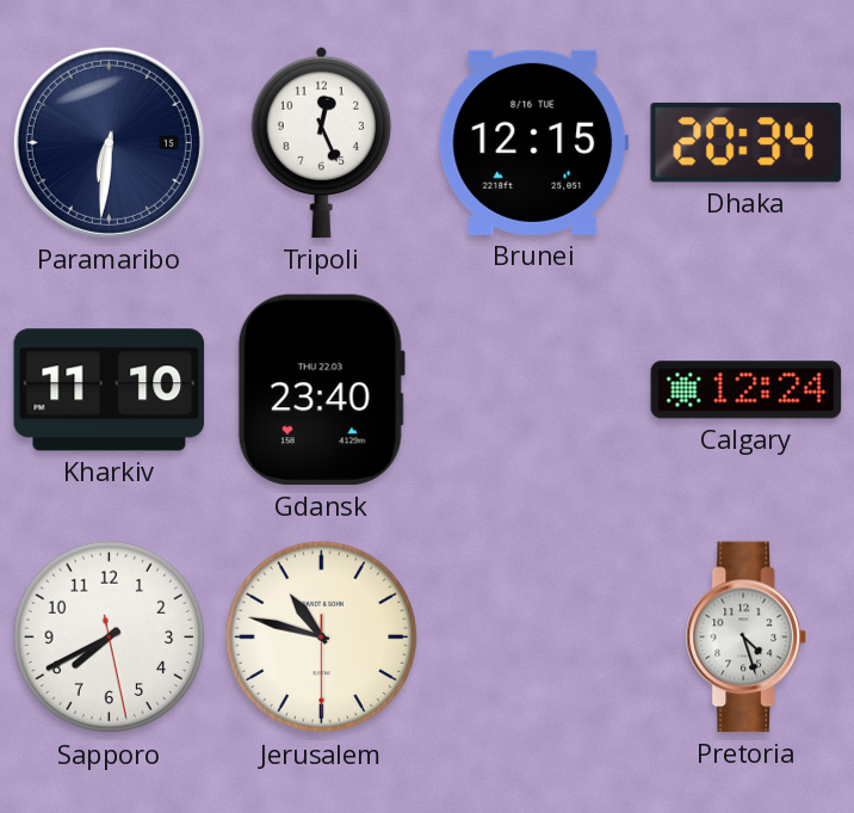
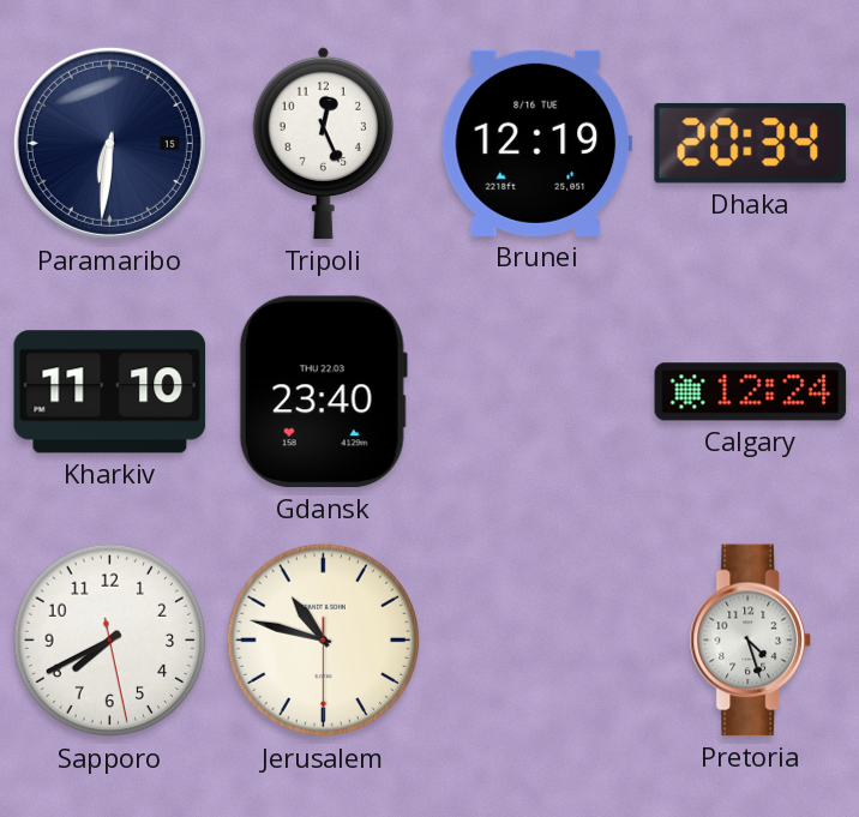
Brunei: 12:15 -> 12:19 (537, 143)
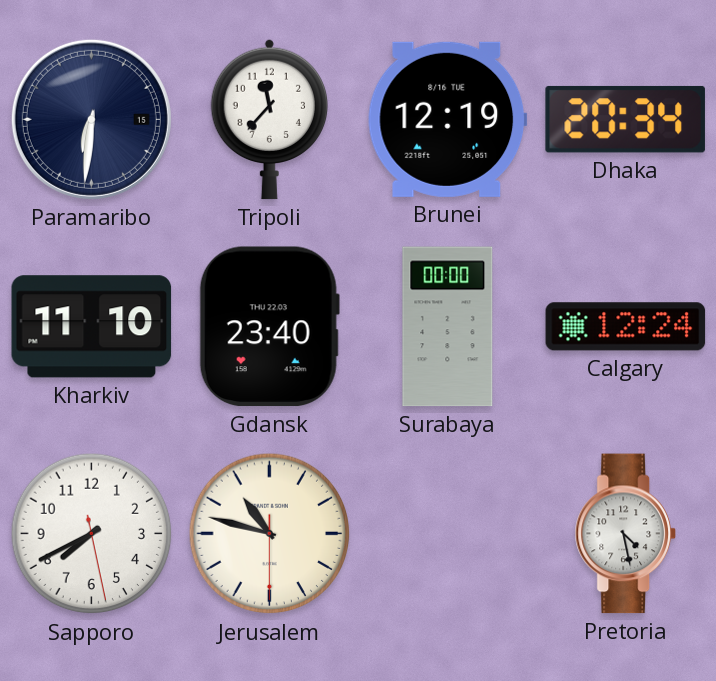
Tripoli: 12:26 -> 11:37 (269, 119)
Surabaya: none -> 00:00 (448, 327)
Pretoria: 4:27 -> 4:28 (625, 534)
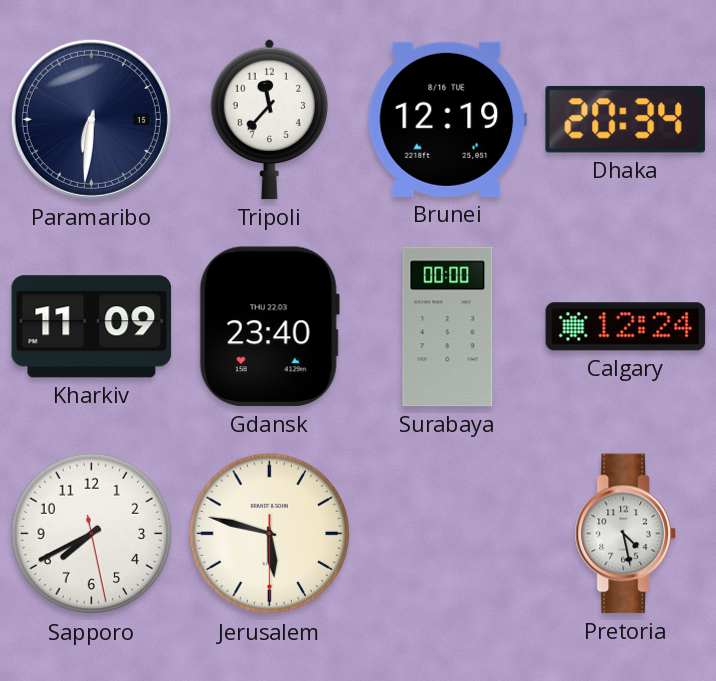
Kharkiv: 11:10 -> 11:09 (92, 327)
Jerusalem: 10:47 -> 5:47 (270, 534)
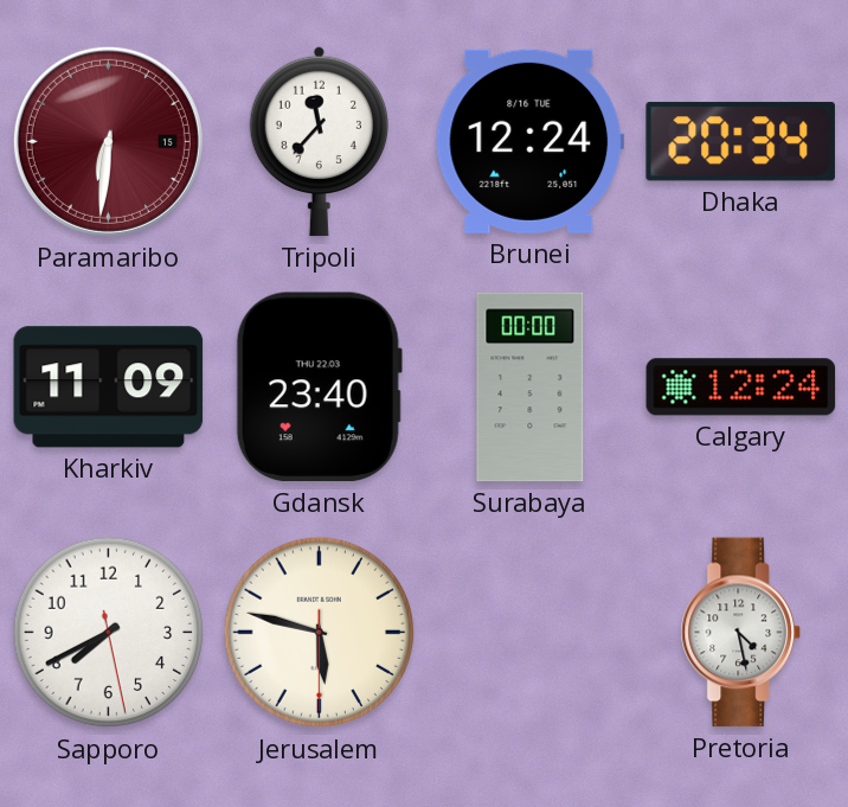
Paramaribo dial: navy -> burgundy (108, 141)
Brunei: 12:19 -> 12:24 (531, 141)
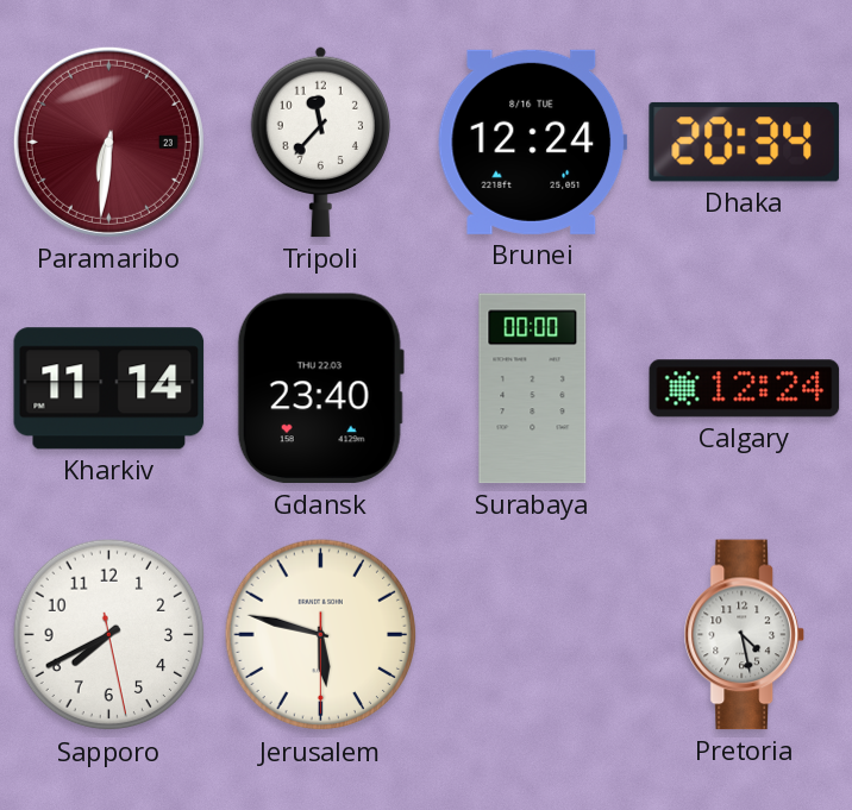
Paramaribo date: 15 -> 23 (108, 142)
Kharkiv: 11:09 -> 11:14 (109, 389)
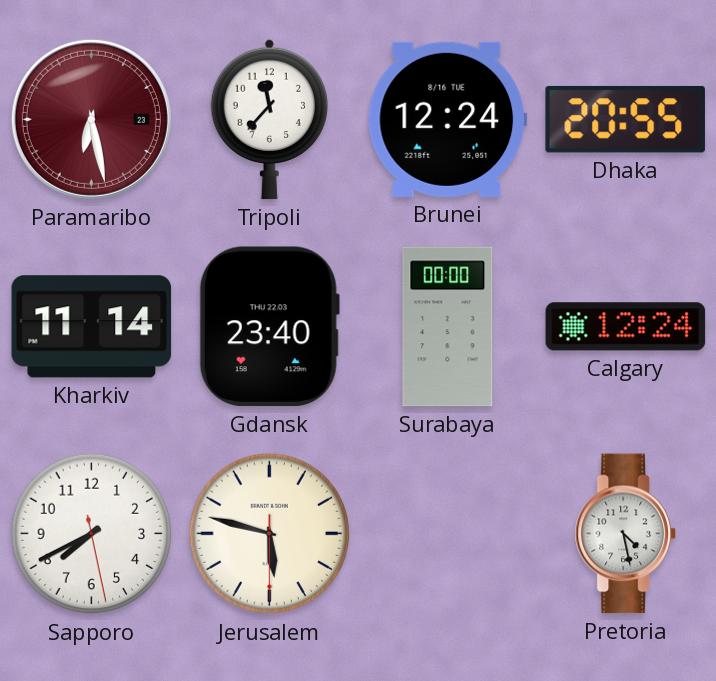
Paramaribo: 6:31 -> 6:28 (91, 119)
Dhaka: 20:34 -> 20:55 (625, 119)
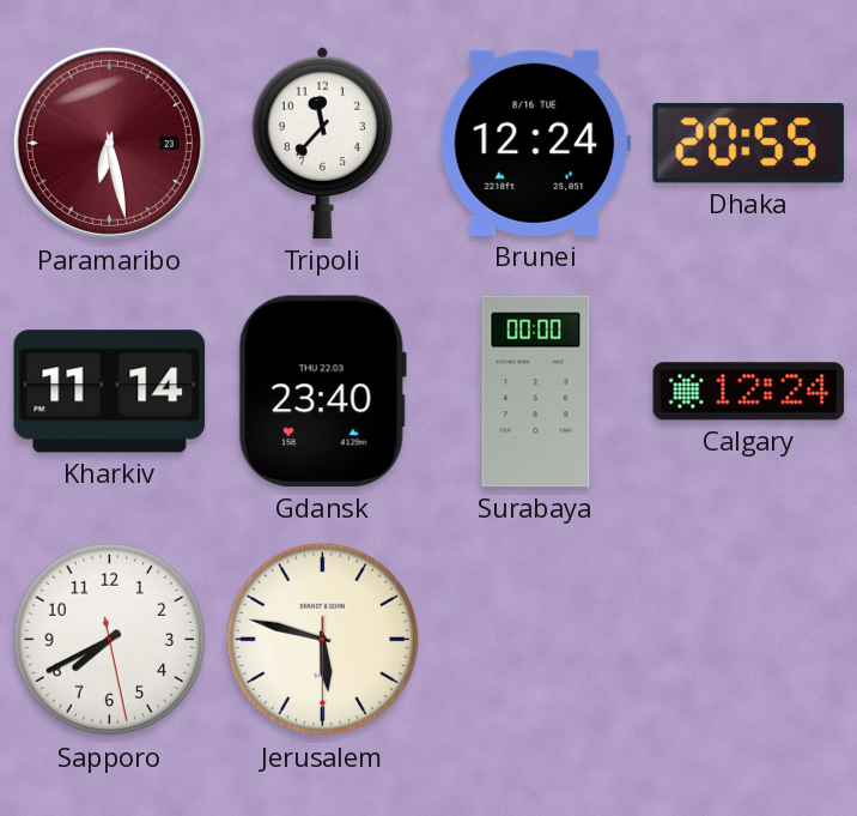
Pretoria: 4:28 -> none (625, 534)
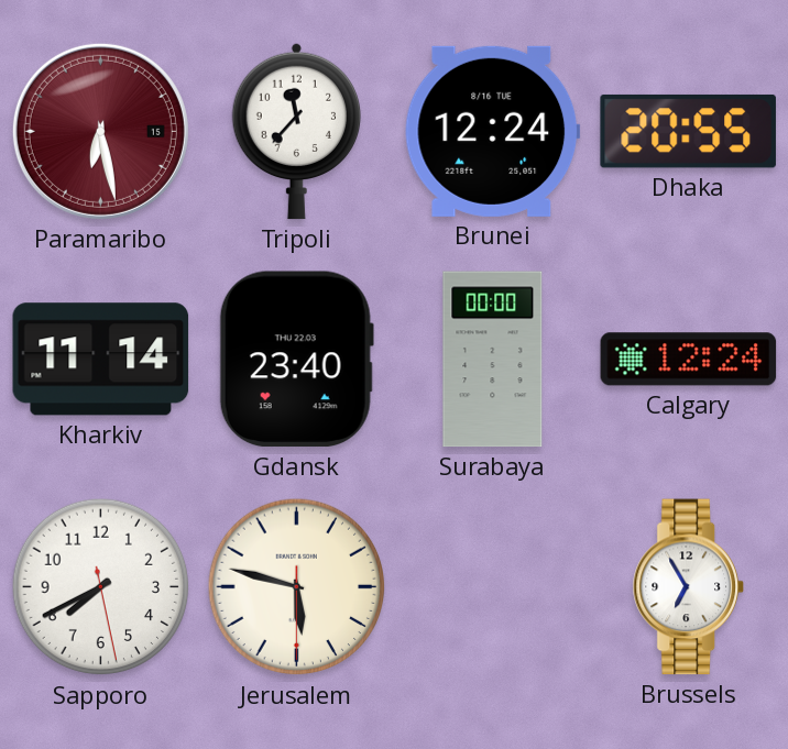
Paramaribo date: 23 -> 15 (100, 131)
Brussels: none -> 6:55 (688, 587)
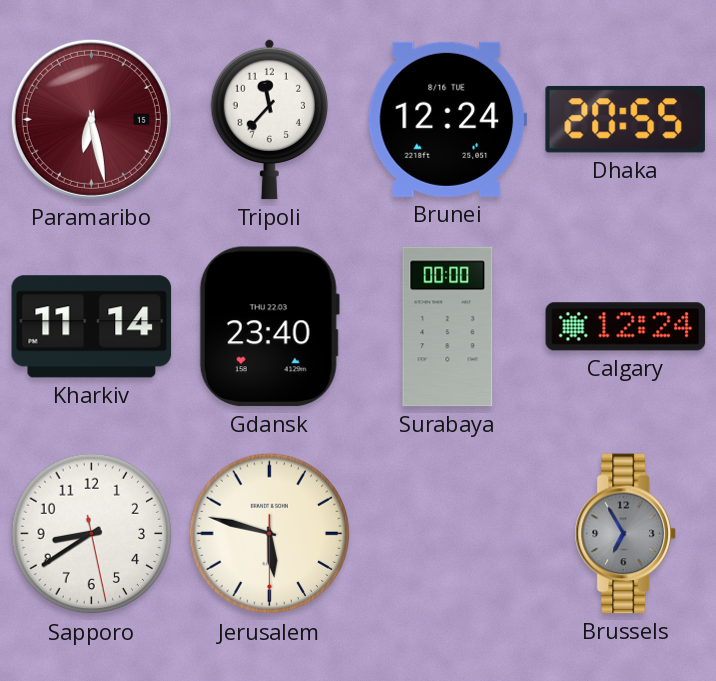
Sapporo: 7:40 -> 8:39 (92, 534)
Brussels dial: white -> grey (625, 534)
